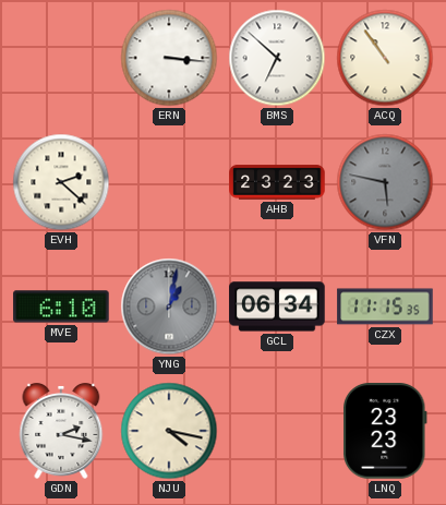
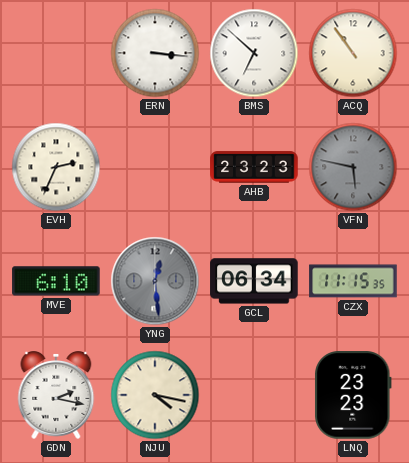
EVH: 2:22 -> 2:34 (56, 167)
YNG: 1:02 -> 12:29 (155, 281)
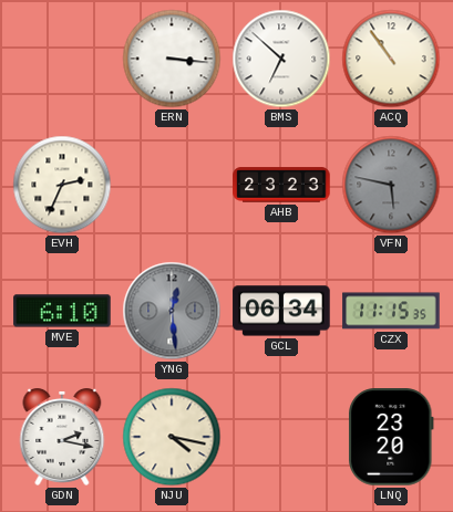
LNQ: 23:23 -> 23:20 (392, 437)
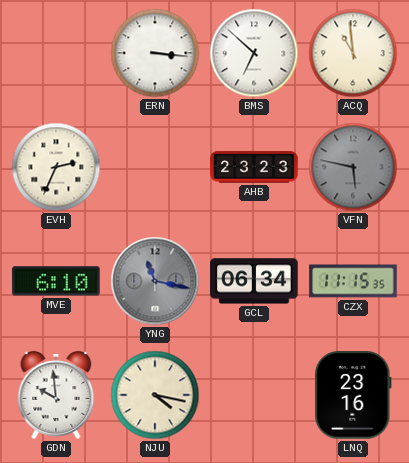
ACQ: 10:54 -> 10:59 (353, 53)
YNG: 12:29 -> 11:17 (155, 281)
GDN: 2:17 -> 9:59 (56, 396)
LNQ: 23:20 -> 23:16 (354, 395)
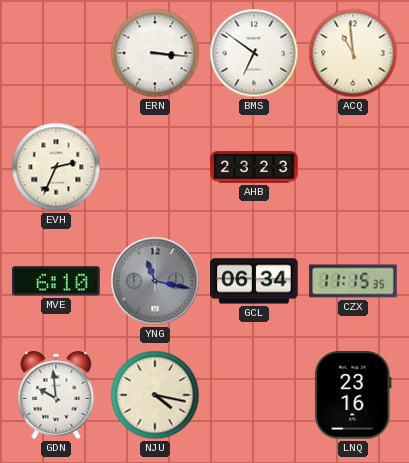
BMS: 6:52 -> 6:51 (254, 53)
VFN: 5:47 -> none (353, 167)
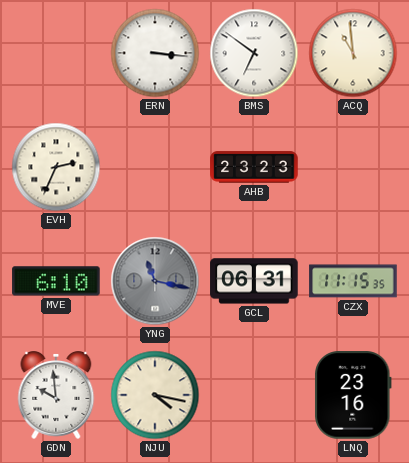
GCL: 06:34 -> 06:31 (254, 281)
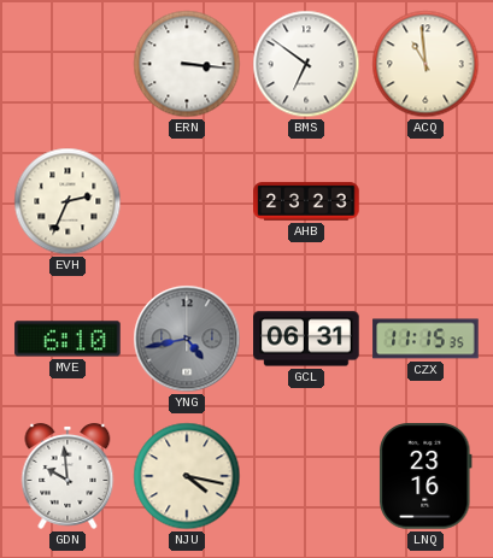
YNG: 11:17 -> 4:43 (187, 339)
